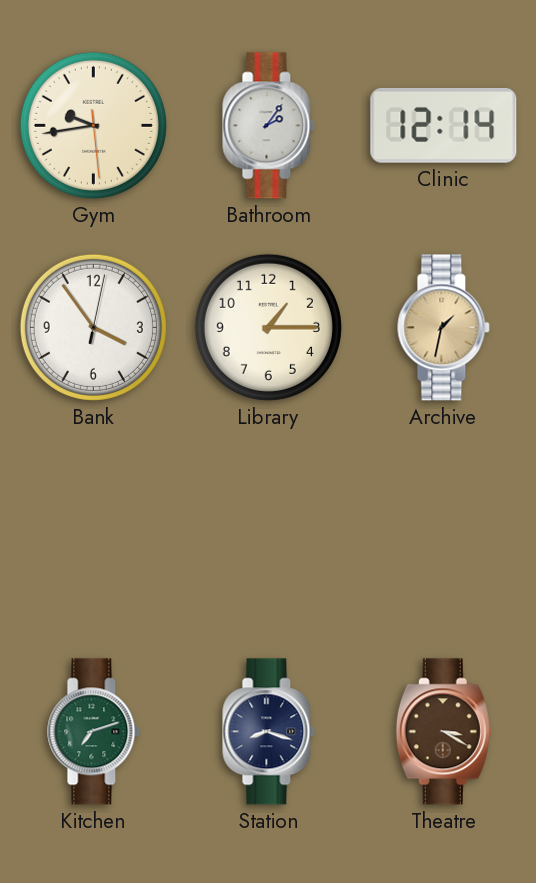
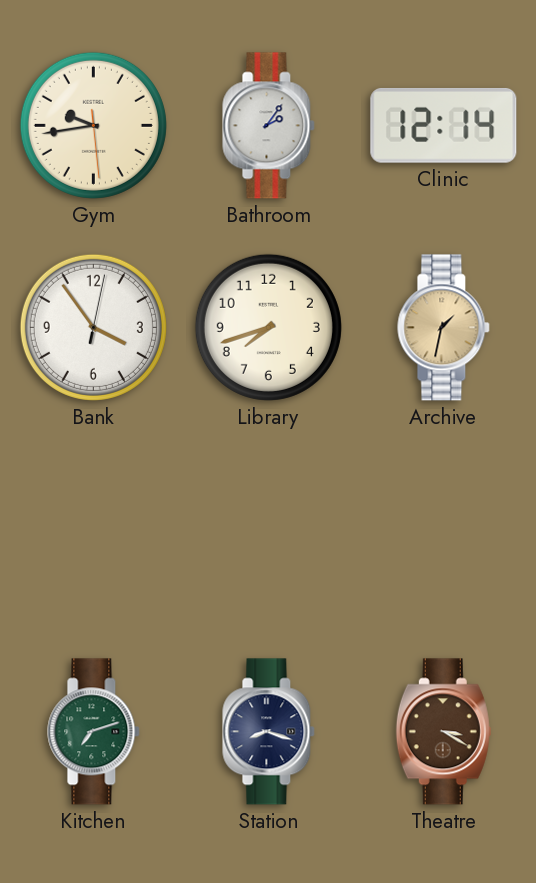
Library: 1:15 -> 7:42 (268, 327)
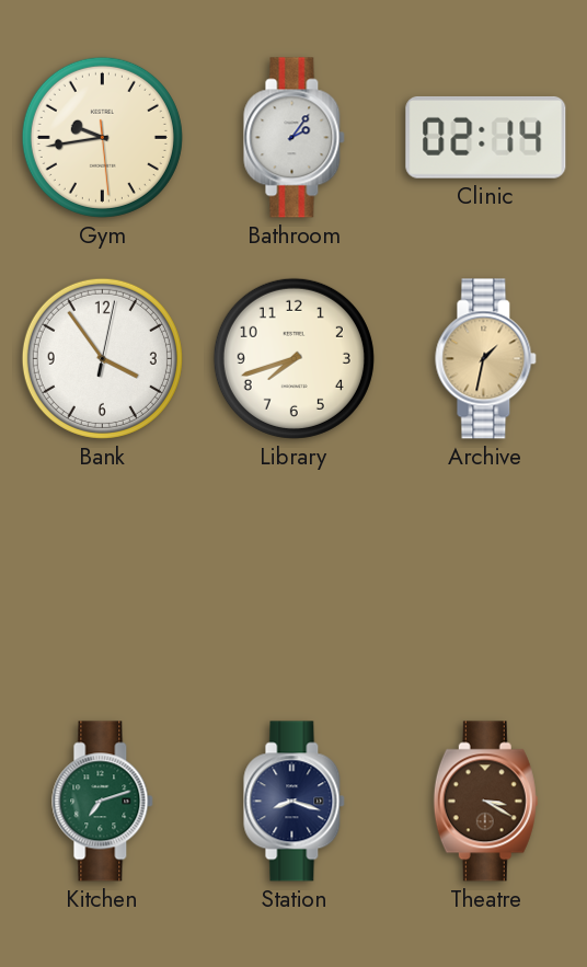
Clinic: 12:14 -> 02:14 (486, 137)
